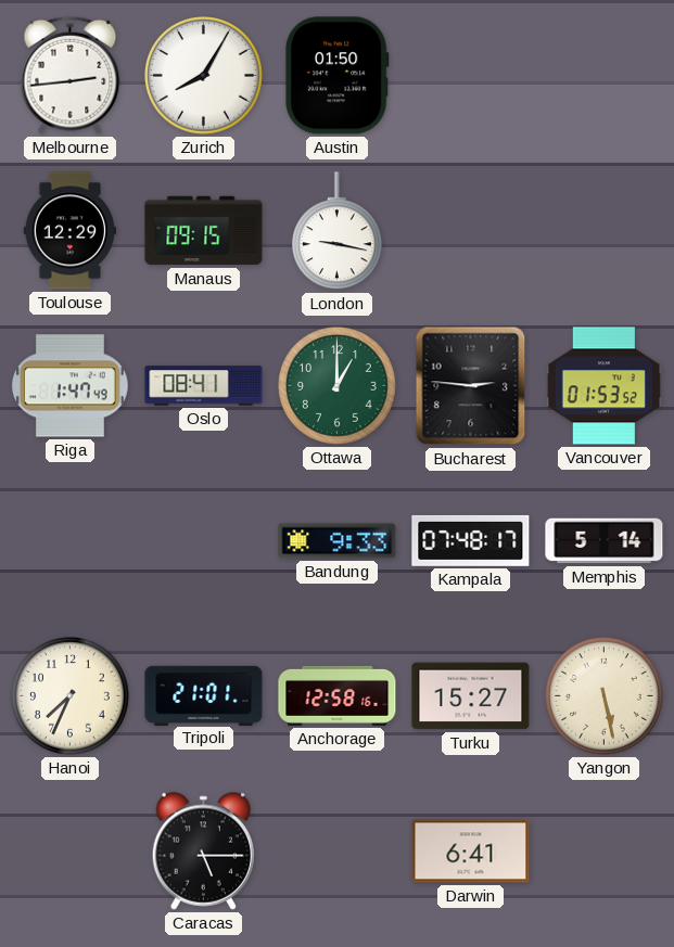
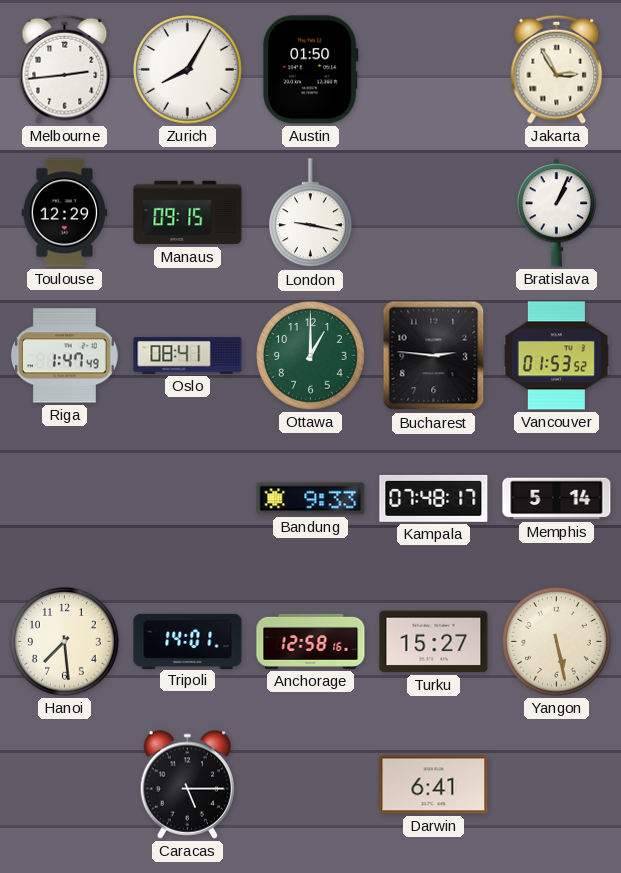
Jakarta: none -> 2:55 (557, 69)
Bratislava: none -> 1:04 (556, 213)
Hanoi: 7:34 -> 7:29 (65, 642)
Tripoli: 21:01 -> 14:01 (188, 641)
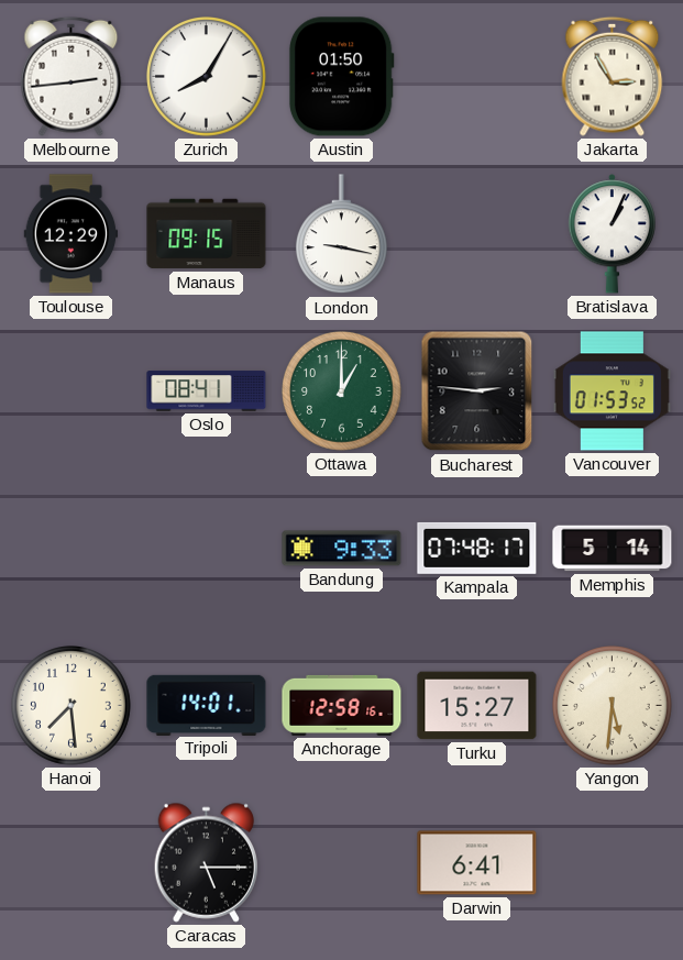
Riga: 1:47 -> none (64, 356)
Yangon: 5:28 -> 5:31 (613, 706)
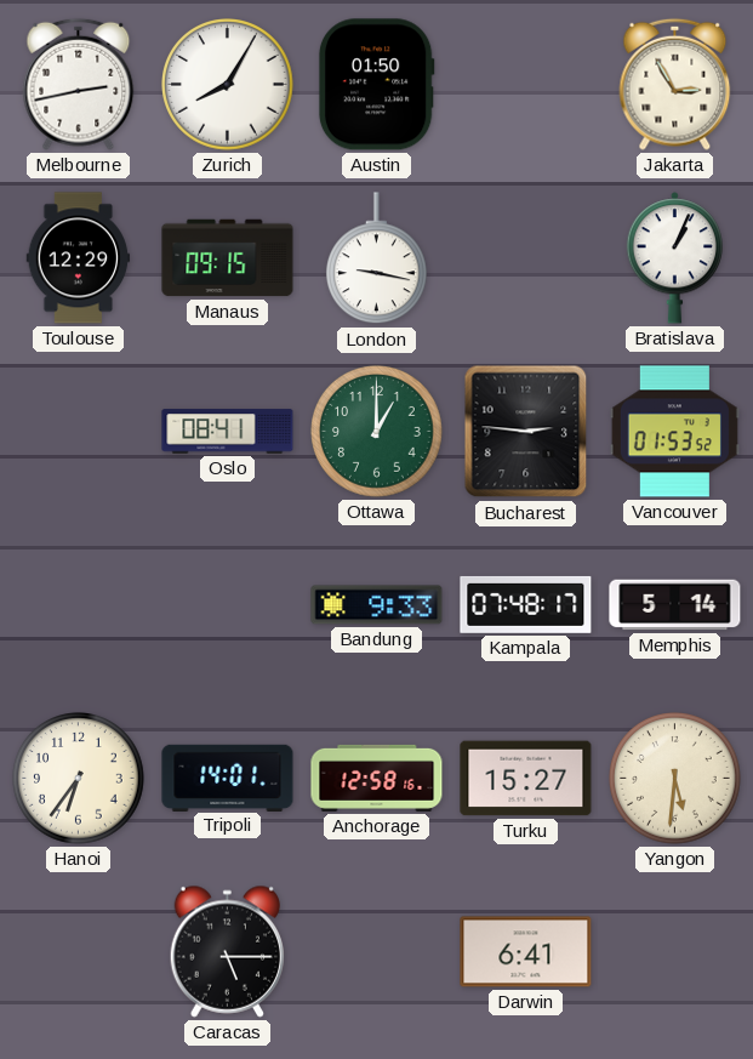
Melbourne: 2:44 -> 2:43 (79, 84)
Hanoi: 7:29 -> 6:36 (79, 779)
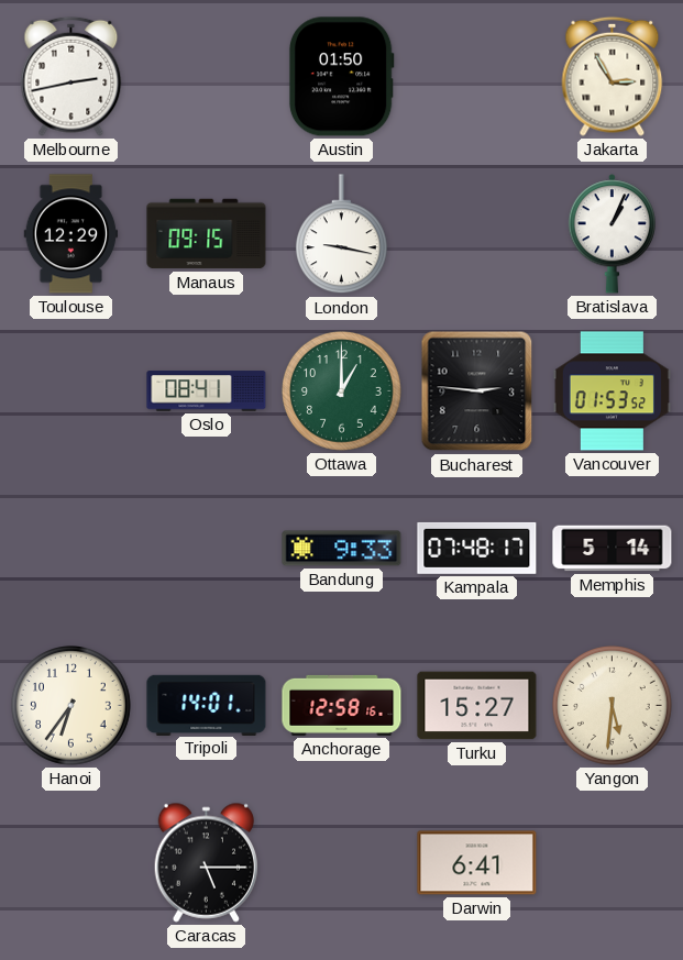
Zurich: 8:05 -> none (228, 85)
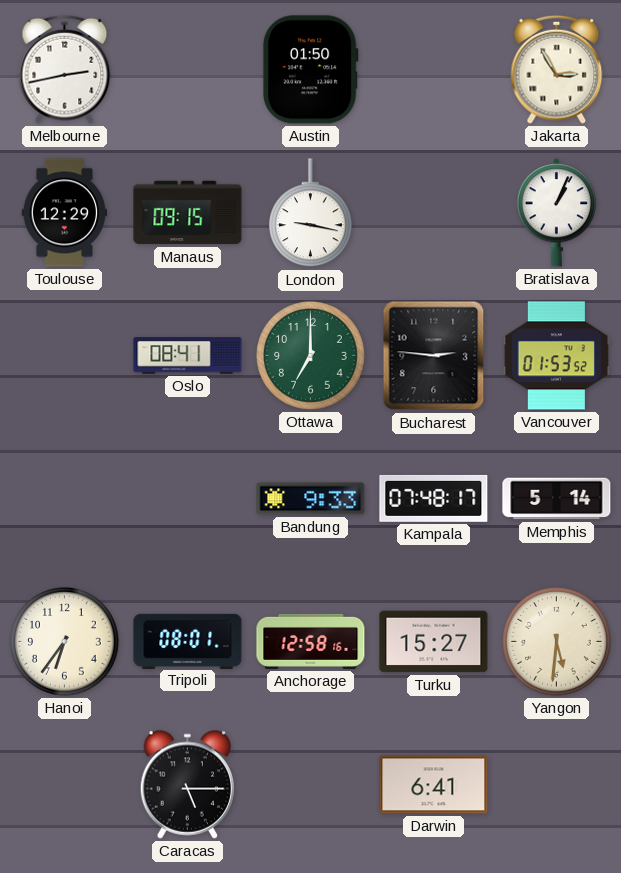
Ottawa: 1:00 -> 7:00 (311, 356)
Tripoli: 14:01 -> 08:01 (188, 641)
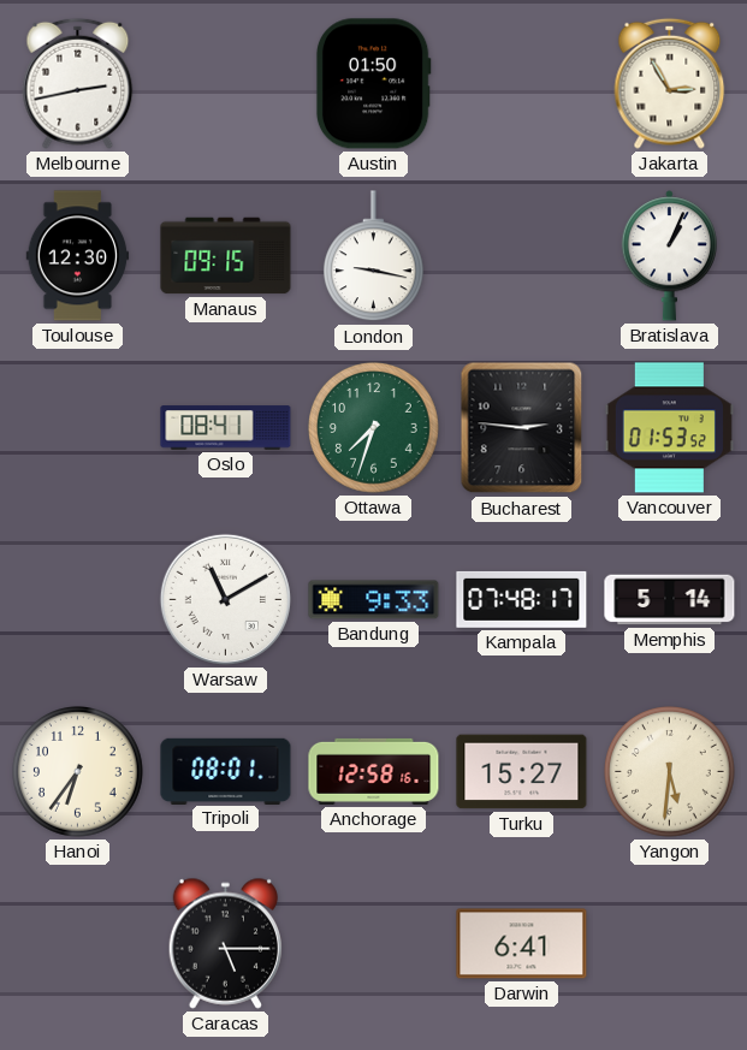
Toulouse: 12:29 -> 12:30 (78, 256)
Ottawa: 7:00 -> 7:33 (374, 428)
Warsaw: none -> 11:10 (225, 599)
